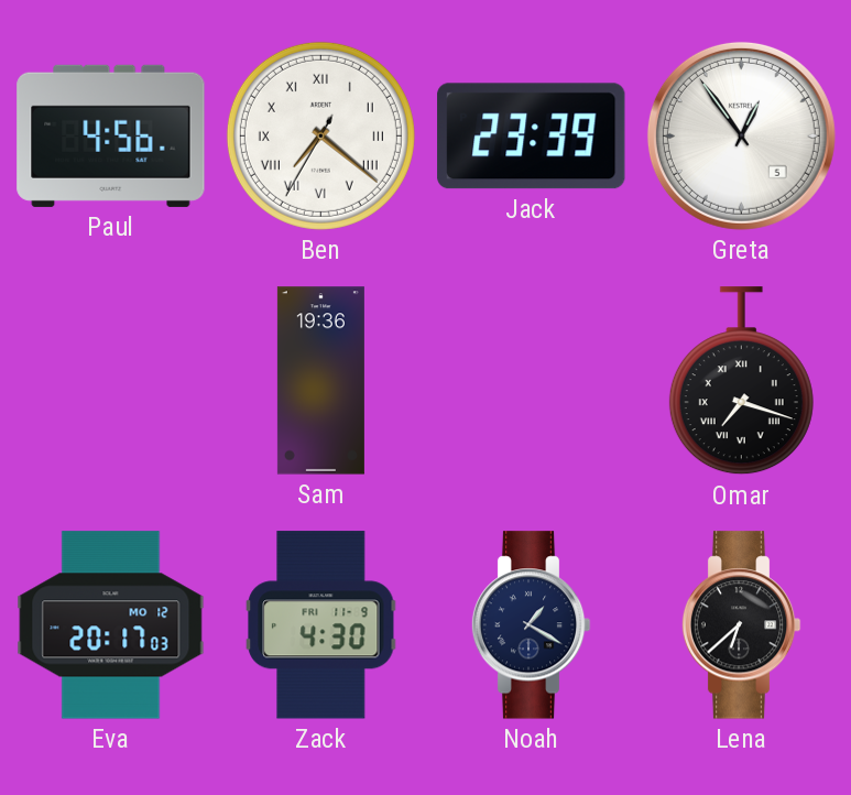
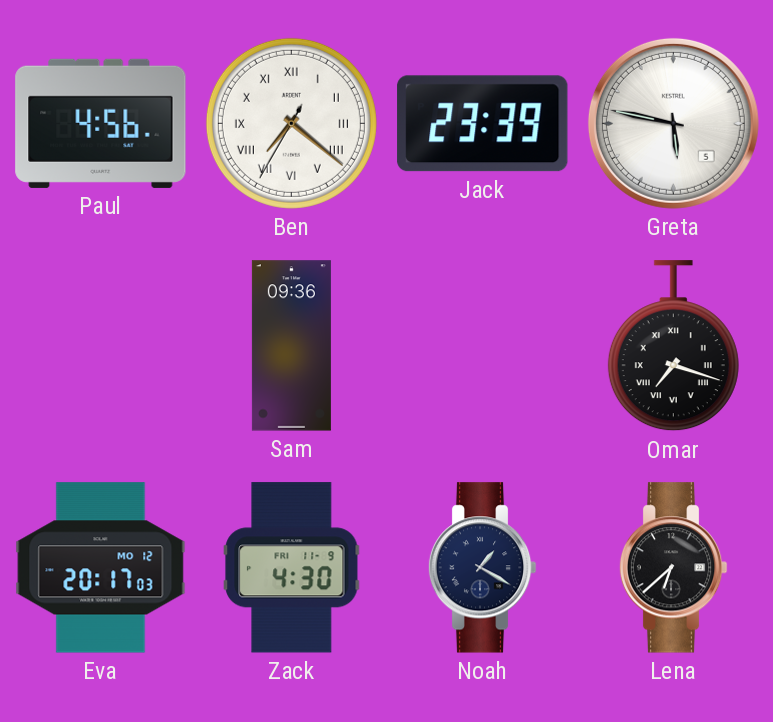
Greta: 12:54 -> 5:47 (673, 123)
Sam: 19:36 -> 09:36 (291, 346)
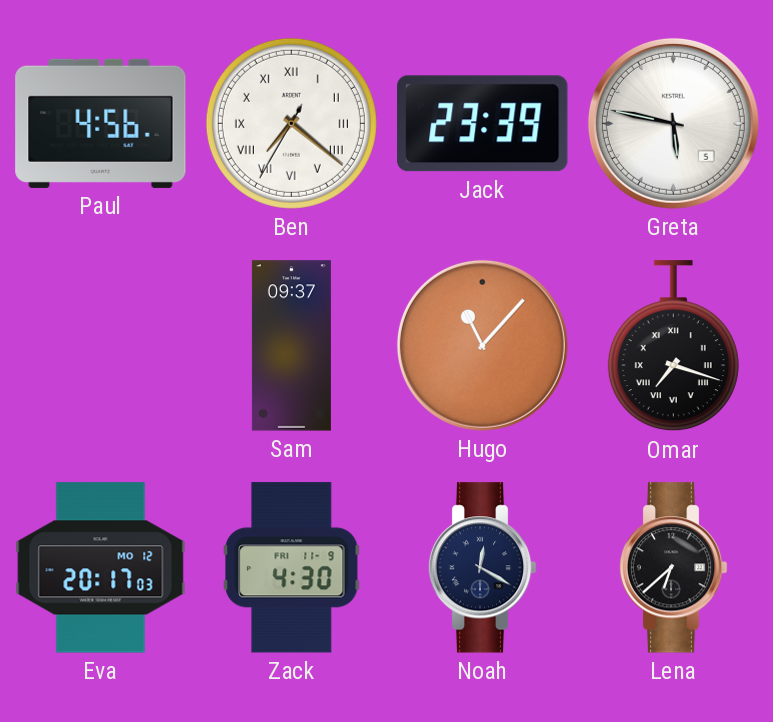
Sam: 09:36 -> 09:37 (291, 346)
Hugo: none -> 11:07 (482, 345)
Noah: 1:20 -> 12:20 (482, 568)
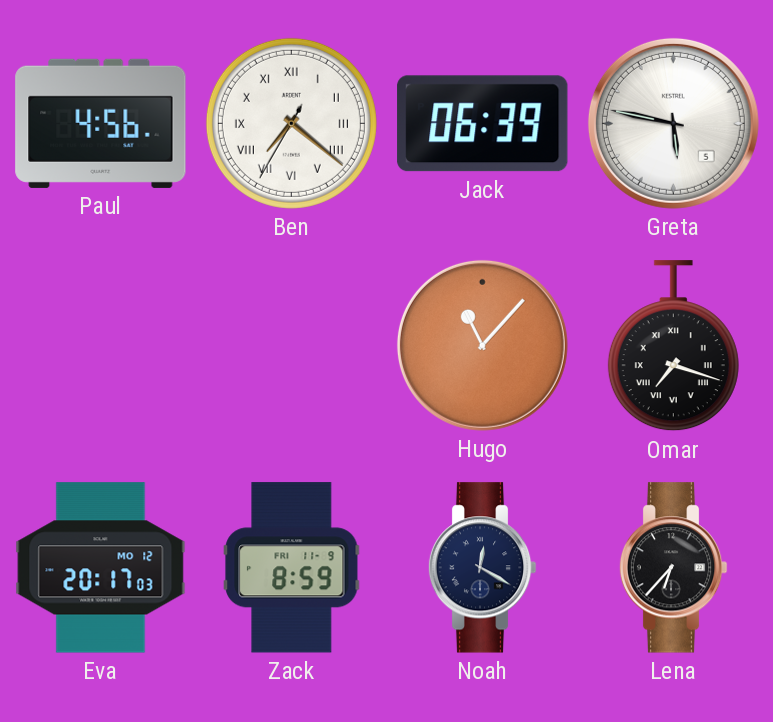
Jack: 23:39 -> 06:39 (483, 124)
Sam: 09:37 -> none (291, 346)
Zack: 4:30 -> 8:59 (292, 568)
Lena: 6:38 -> 6:37 (673, 568)
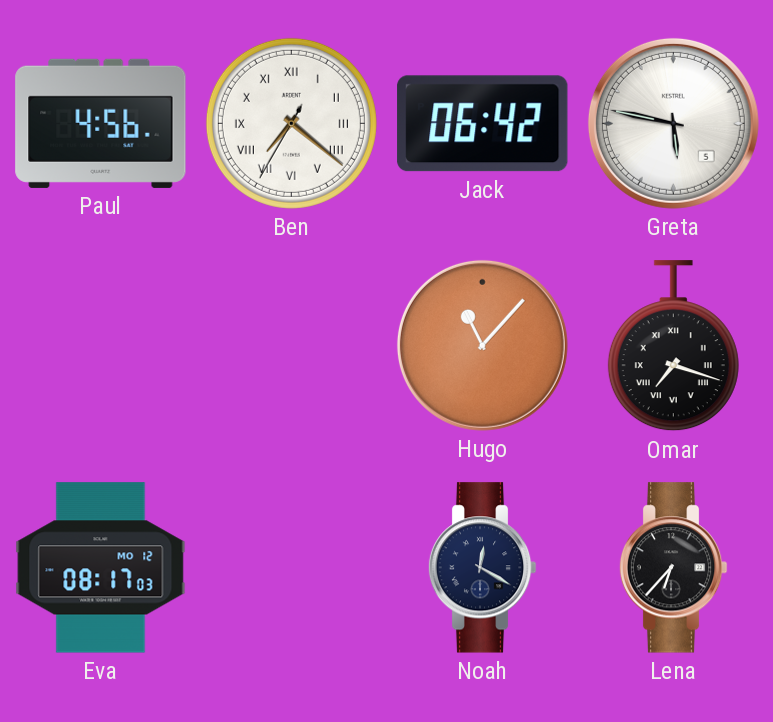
Jack: 06:39 -> 06:42 (483, 124)
Eva: 20:17 -> 08:17 (101, 568)
Zack: 8:59 -> none (292, 568)
